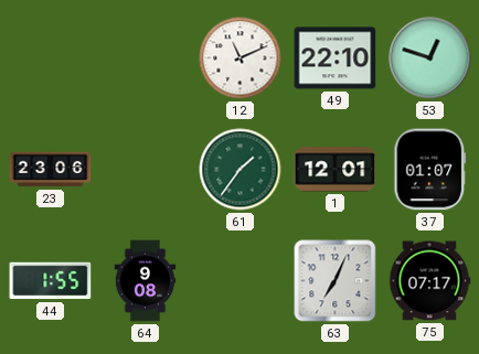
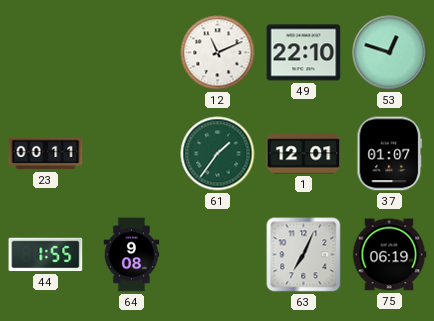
23: 23:06 -> 00:11 (46, 154)
75: 07:17 -> 06:19 (389, 255)
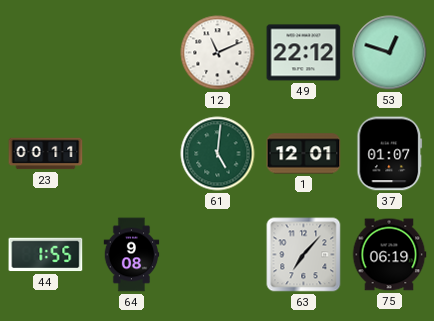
49: 22:10 -> 22:12 (304, 53)
61: 1:36 -> 5:01 (218, 154)
63: 7:04 -> 7:07 (304, 255)
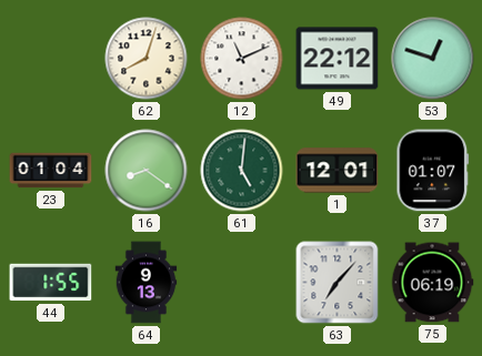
62: none -> 8:03 (147, 59)
23: 00:11 -> 01:04 (51, 171)
16: none -> 8:21 (147, 171)
64: 9:08 -> 9:13 (147, 283)
